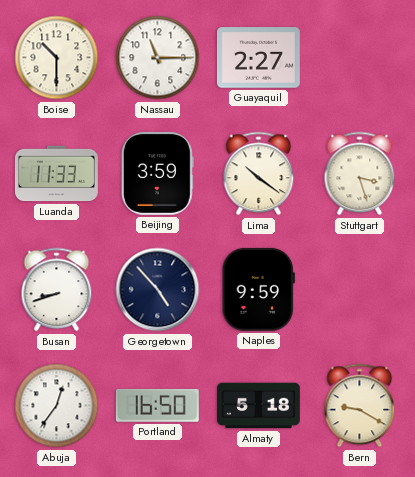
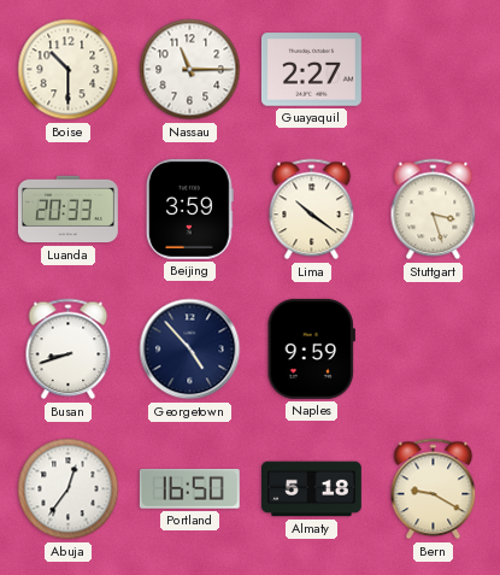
Luanda: 11:33 -> 20:33 (67, 210)
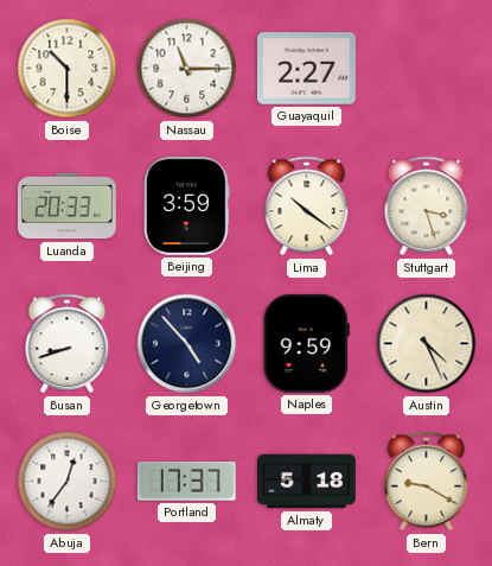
Austin: none -> 4:26 (427, 344)
Portland: 16:50 -> 17:37 (186, 481)
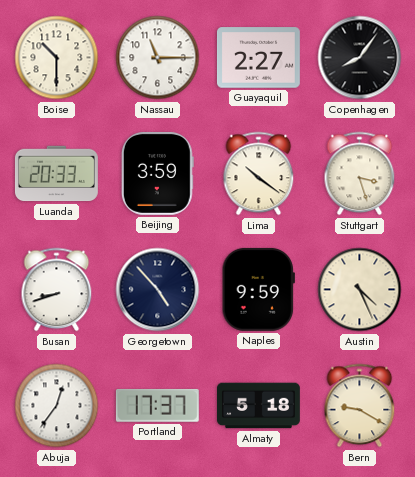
Copenhagen: none -> 8:06 (360, 58)
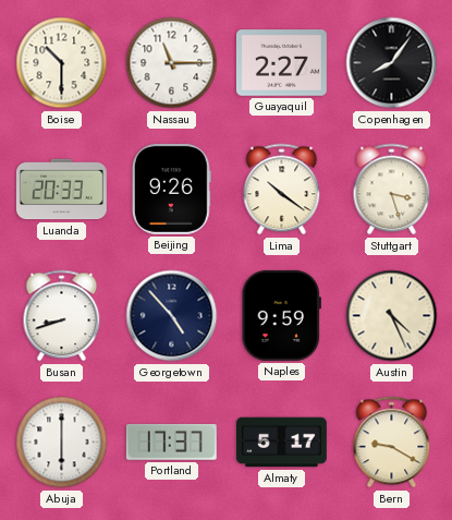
Beijing: 3:59 -> 9:26 (171, 189)
Abuja: 12:36 -> 6:00 (62, 443)
Almaty: 5:18 -> 5:17 (282, 443)
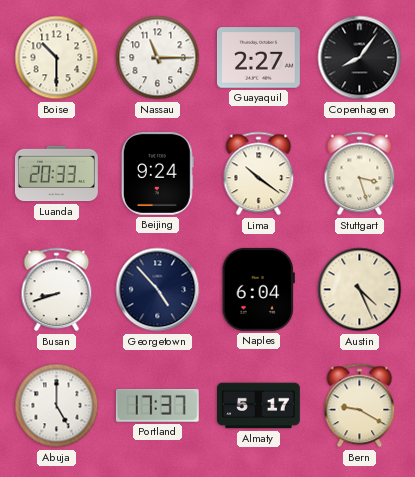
Beijing: 9:26 -> 9:24 (157, 173)
Naples: 9:59 -> 6:04 (258, 289)
Abuja: 6:00 -> 5:00 (57, 406)
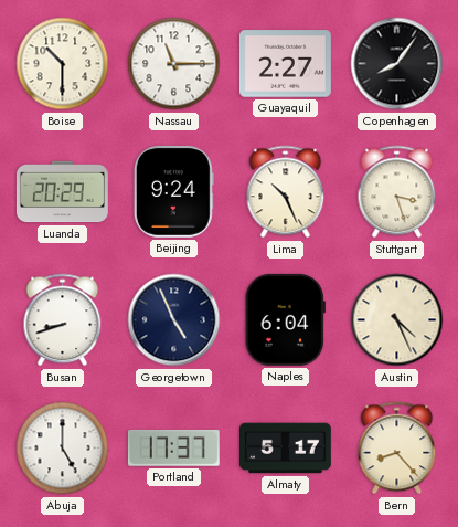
Luanda: 20:33 -> 20:29 (62, 192)
Lima: 10:21 -> 10:26 (286, 192)
Georgetown: 4:53 -> 4:56 (174, 320)
Bern: 9:20 -> 8:23 (397, 449)
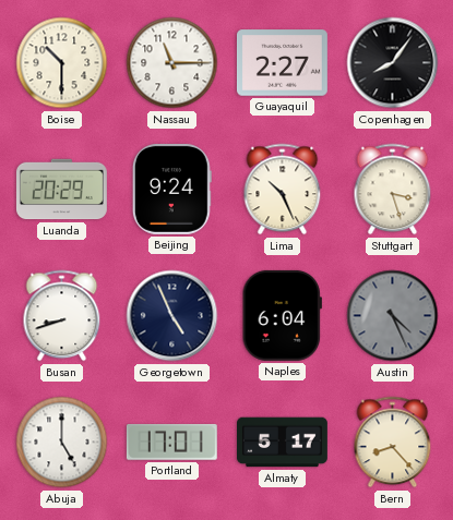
Austin dial: cream -> grey (393, 316)
Portland: 17:37 -> 17:01 (171, 442)
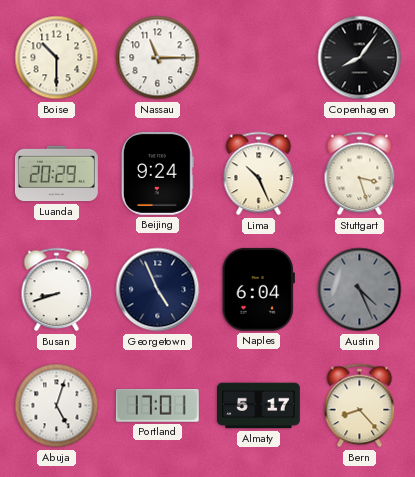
Guayaquil: 2:27 -> none (282, 63)
Abuja: 5:00 -> 5:03 (57, 406)
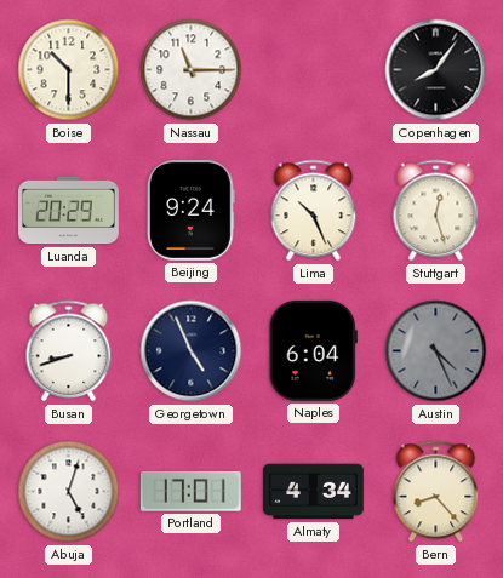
Stuttgart: 3:27 -> 12:27 (436, 211)
Almaty: 5:17 -> 4:34 (314, 492)
